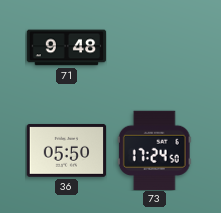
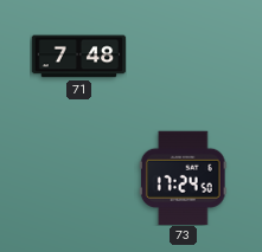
71: 9:48 -> 7:48 (78, 57)
36: 05:50 -> none (66, 150)
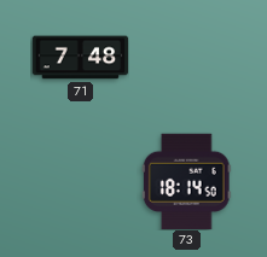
73: 17:24 -> 18:14 (186, 181)
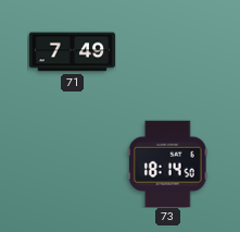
71: 7:48 -> 7:49 (72, 52)
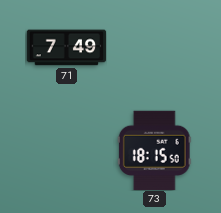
73: 18:14 -> 18:15 (154, 150)
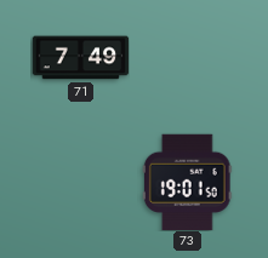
73: 18:15 -> 19:01 (187, 182)
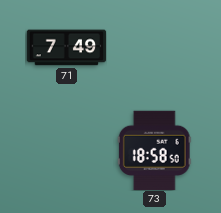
73: 19:01 -> 18:58 (154, 150)
